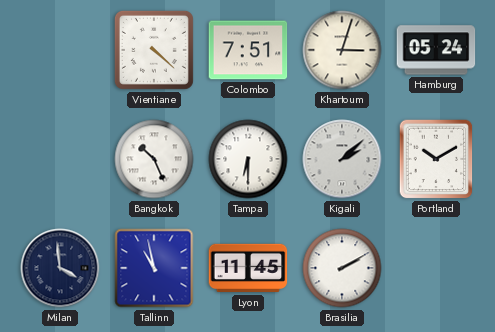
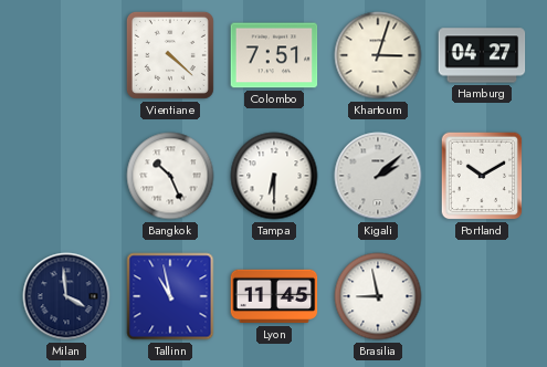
Hamburg: 05:24 -> 04:27 (482, 55)
Brasilia: 2:10 -> 8:58 (378, 296)
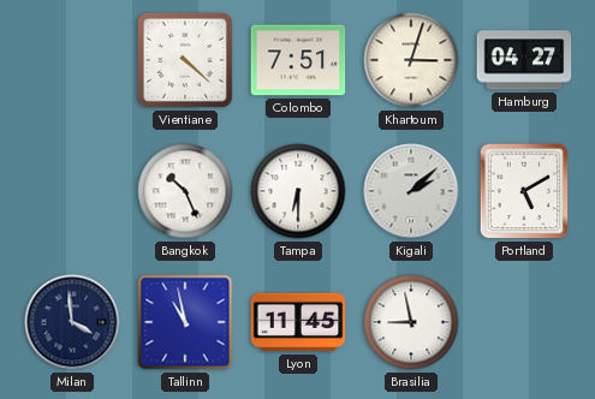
Portland: 10:10 -> 5:10 (524, 191)
